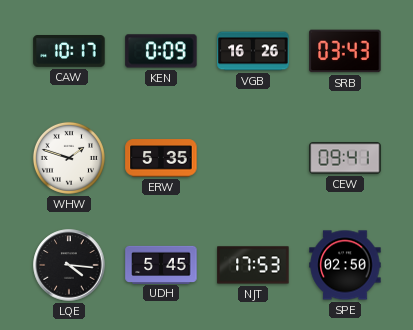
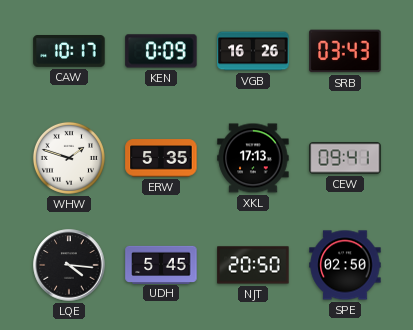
XKL: none -> 17:13 (253, 158)
NJT: 17:53 -> 20:50 (253, 265)
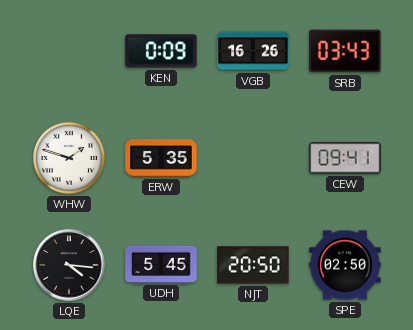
CAW: 10:17 -> none (69, 52)
XKL: 17:13 -> none (253, 158)
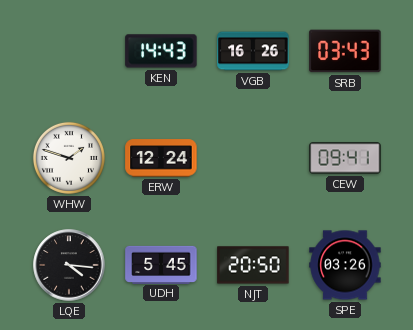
KEN: 0:09 -> 14:43 (161, 51)
ERW: 5:35 -> 12:24 (161, 158)
SPE: 02:50 -> 03:26 (345, 265)
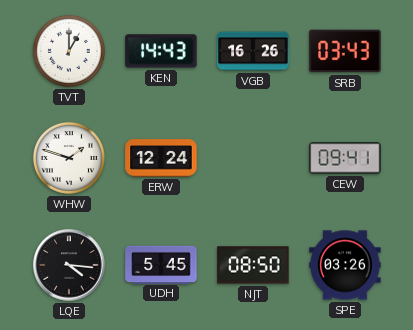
TVT: none -> 1:00 (69, 51)
NJT: 20:50 -> 08:50 (253, 265)
